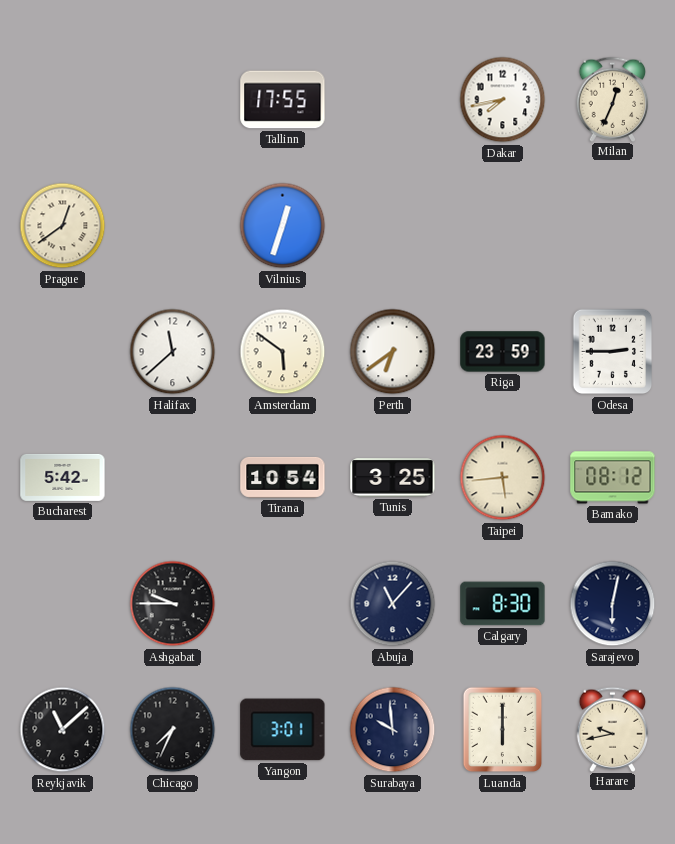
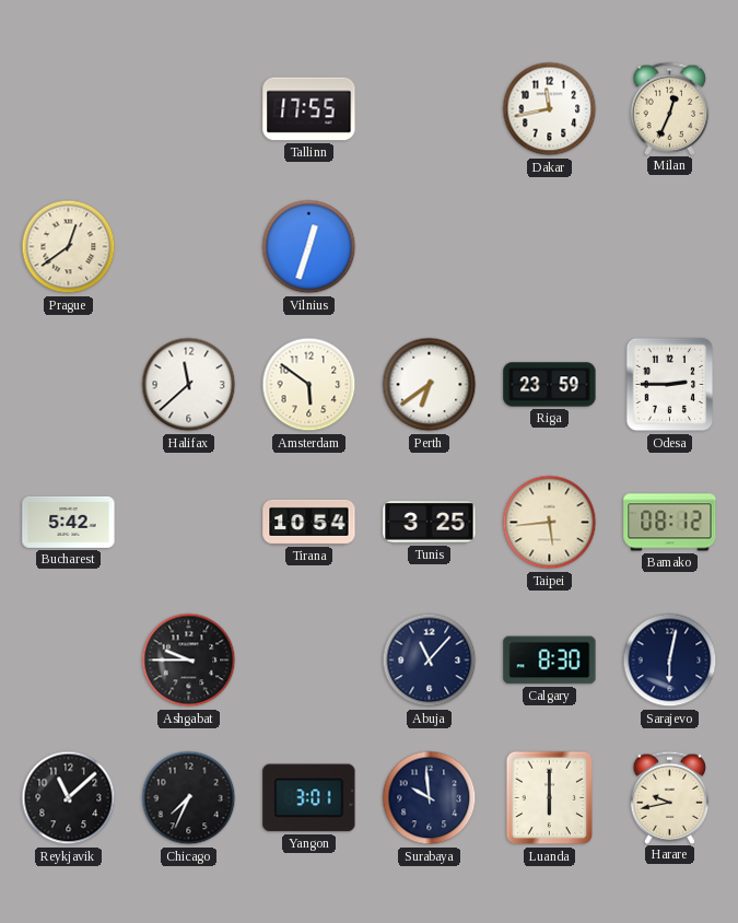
Dakar: 7:43 -> 11:43 (550, 109)
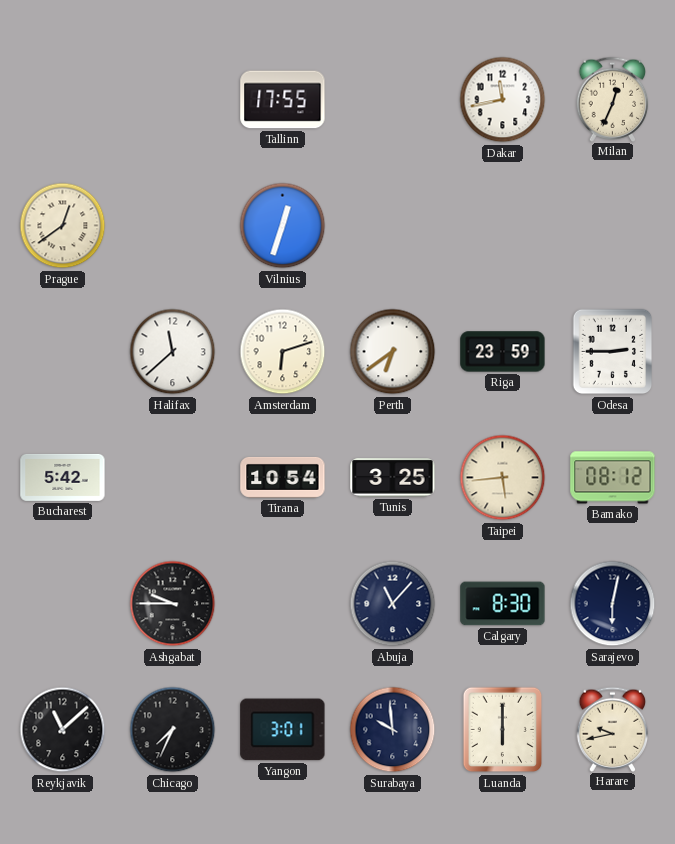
Amsterdam: 5:51 -> 6:12 (283, 352)
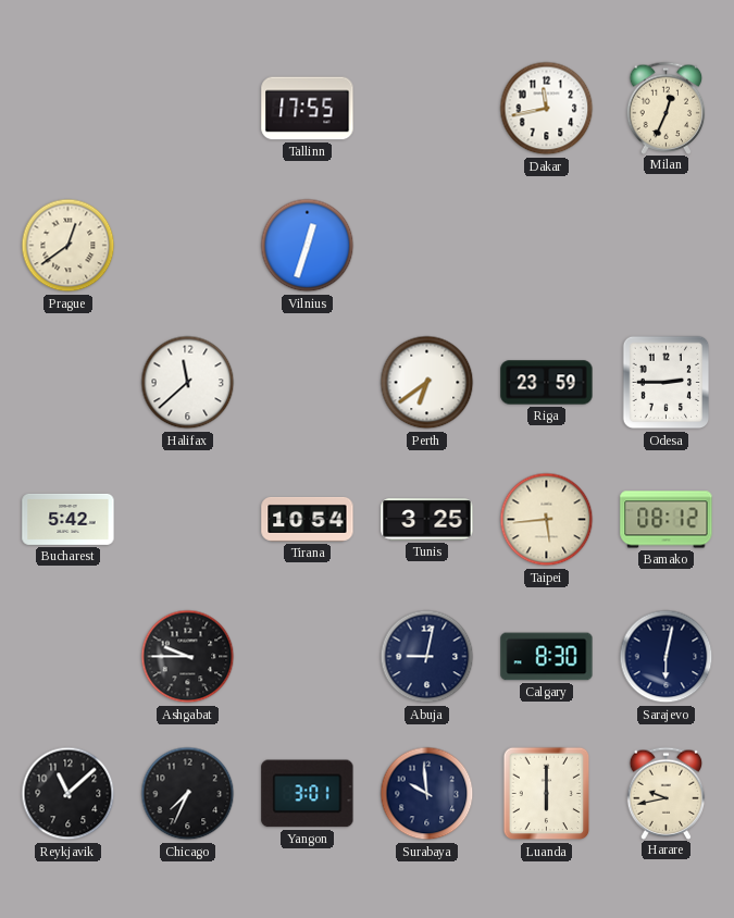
Amsterdam: 6:12 -> none (283, 352)
Abuja: 11:07 -> 9:02 (427, 657)
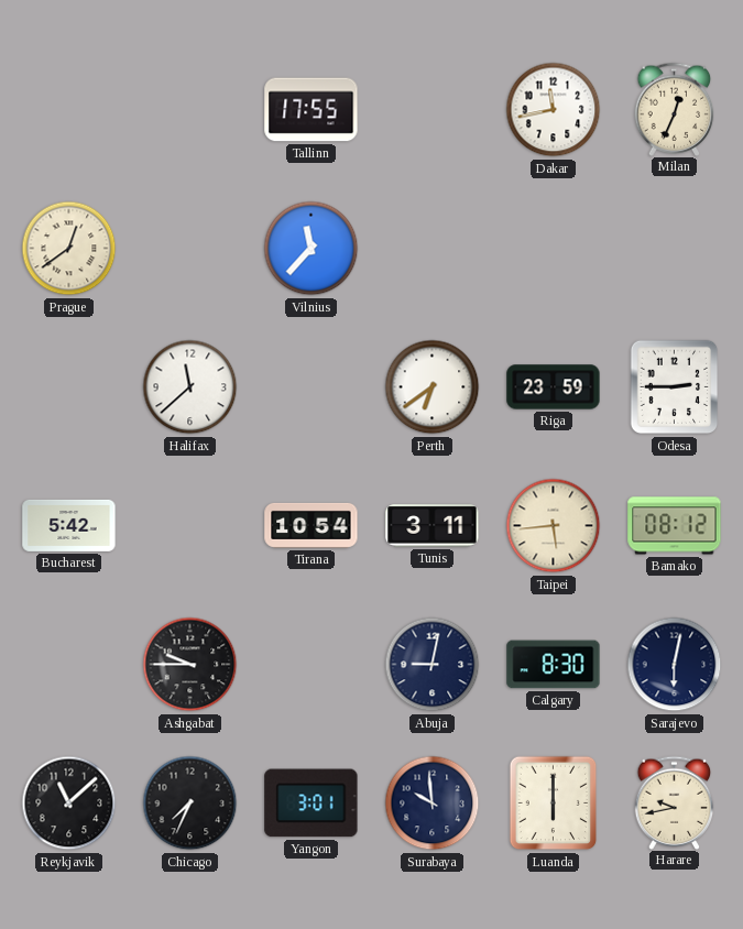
Vilnius: 12:33 -> 11:37 (312, 249)
Tunis: 3:25 -> 3:11 (433, 526)
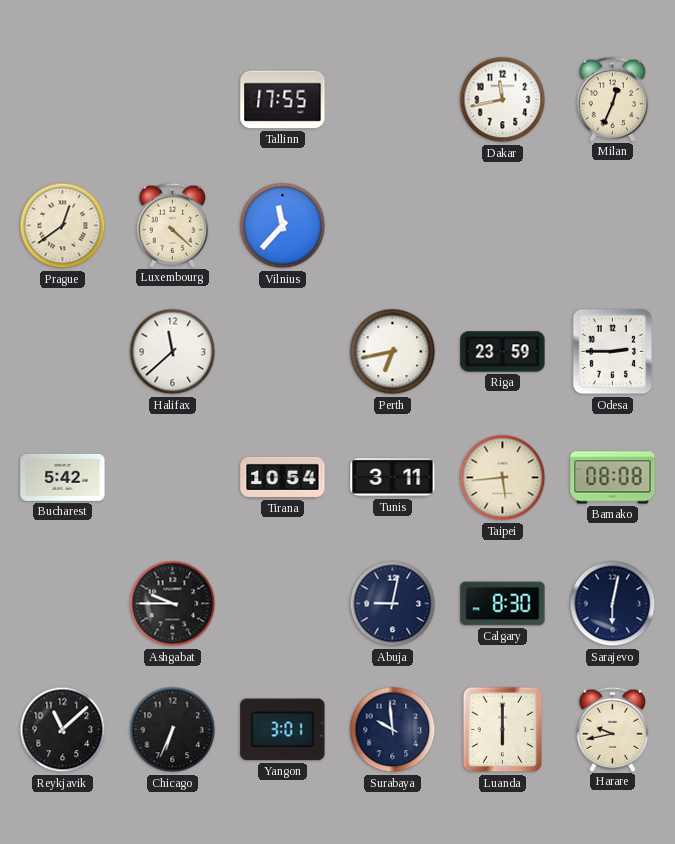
Luxembourg: none -> 4:22 (173, 225)
Perth: 6:39 -> 6:43 (393, 352)
Bamako: 08:12 -> 08:08 (613, 478)
Chicago: 7:34 -> 6:34 (173, 730)
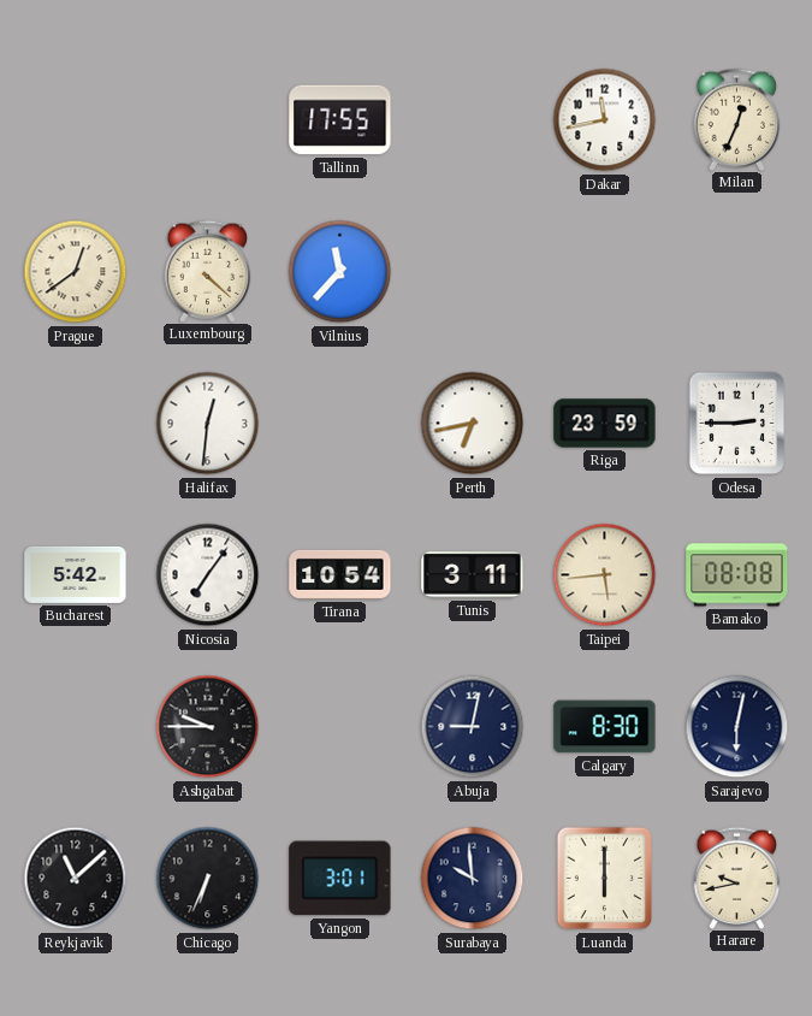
Halifax: 11:38 -> 12:31 (208, 424)
Nicosia: none -> 7:06 (208, 575)
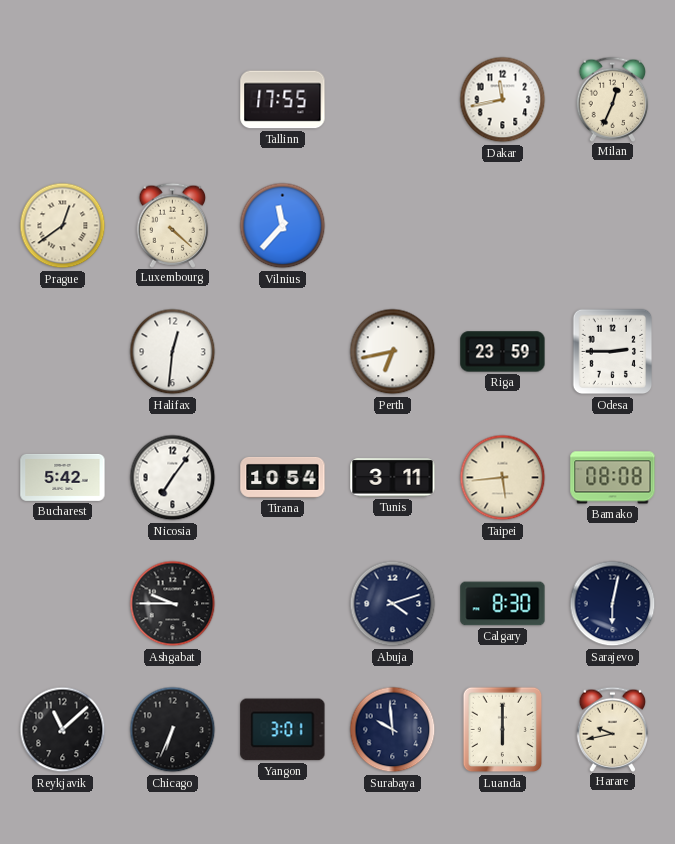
Abuja: 9:02 -> 4:12 (393, 604)
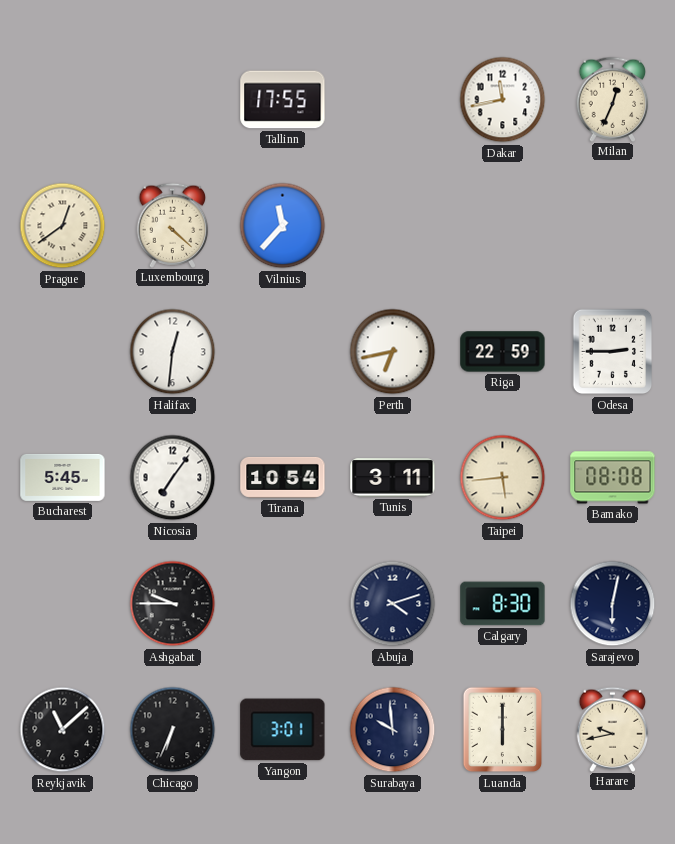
Riga: 23:59 -> 22:59 (503, 352)
Bucharest: 5:42 -> 5:45 (63, 477)
